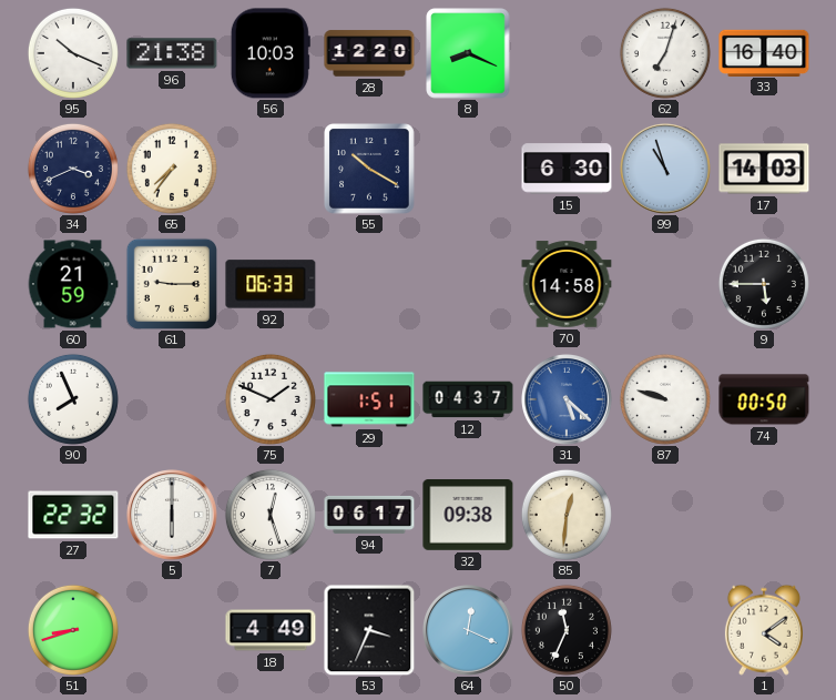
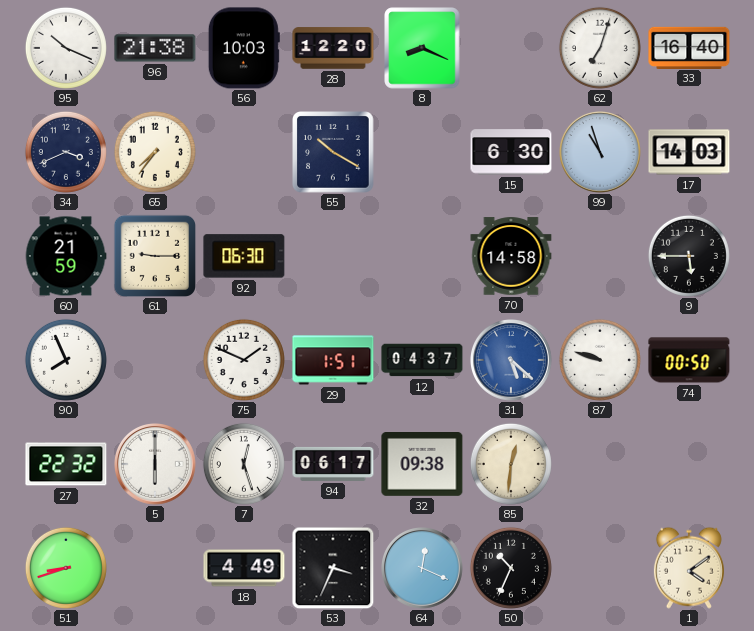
92: 06:33 -> 06:30 (244, 256)
50: 11:34 -> 10:34 (511, 568)
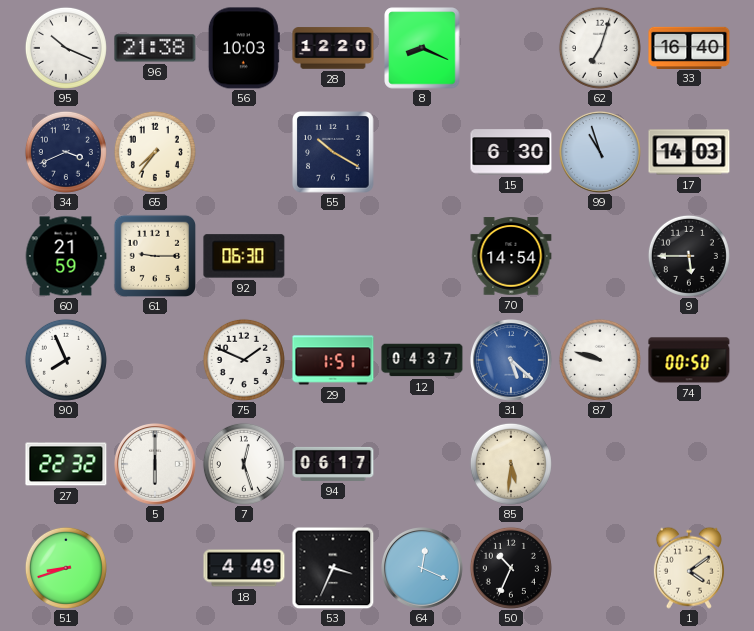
70: 14:58 -> 14:54 (511, 256)
32: 09:38 -> none (422, 465)
85: 12:31 -> 5:31 (511, 464)
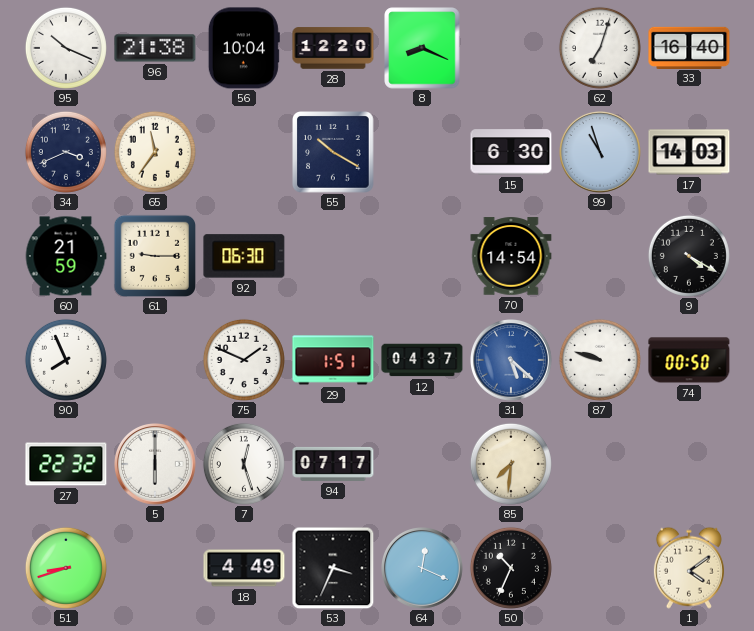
56: 10:03 -> 10:04 (244, 48)
65: 7:36 -> 11:36 (155, 152)
9: 5:45 -> 4:20 (689, 256)
94: 06:17 -> 07:17 (333, 464)
85: 5:31 -> 7:31 (511, 464)
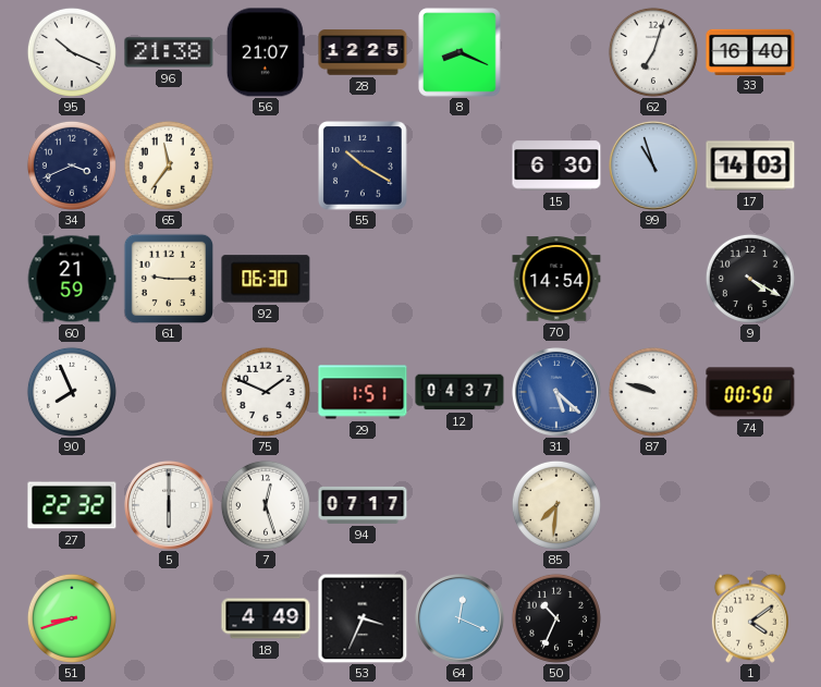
56: 10:04 -> 21:07 (266, 52)
28: 12:20 -> 12:25 (363, 52)
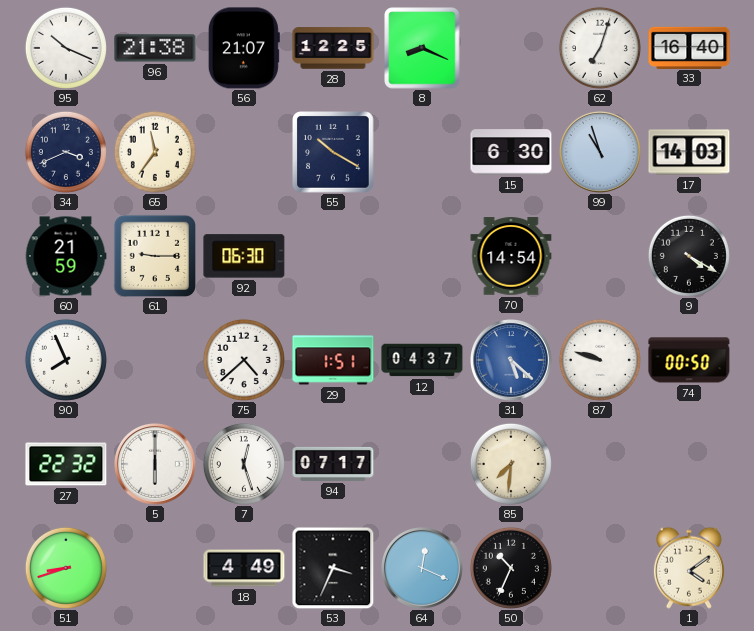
75: 1:49 -> 4:38 (244, 360)
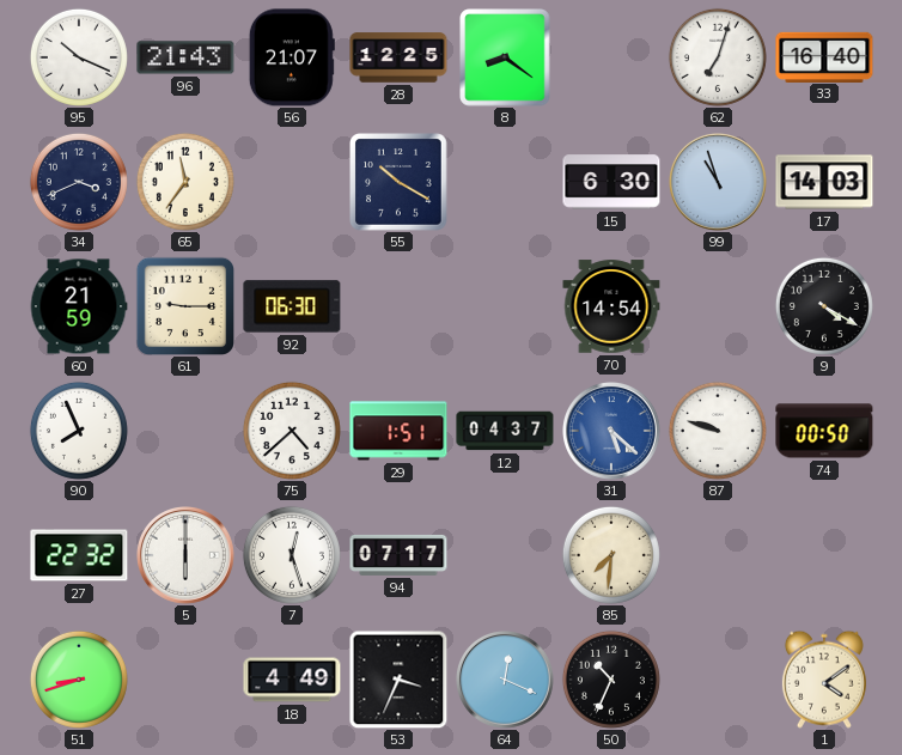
96: 21:38 -> 21:43 (185, 57)
8: 8:19 -> 8:21 (505, 57)
